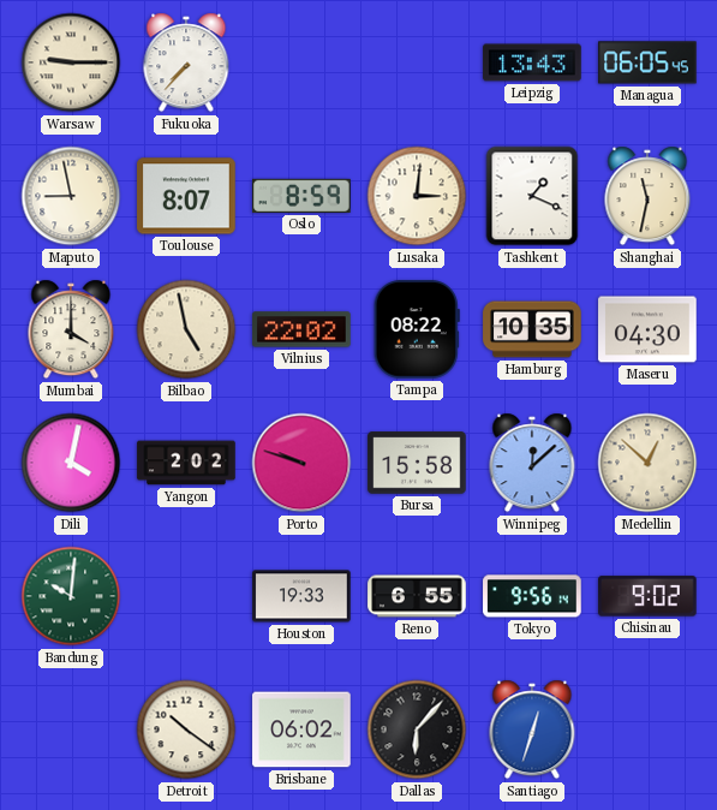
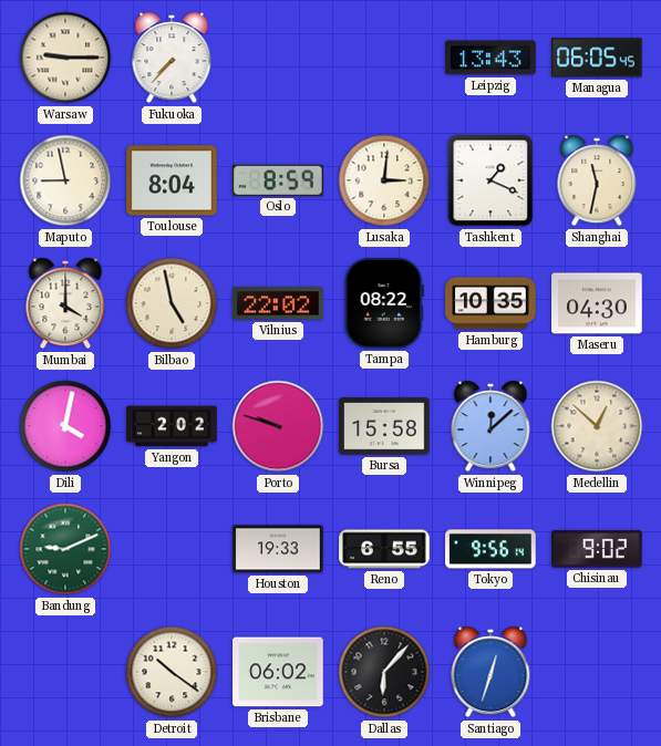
Toulouse: 8:07 -> 8:04 (172, 180)
Bandung: 10:01 -> 9:11 (65, 549)
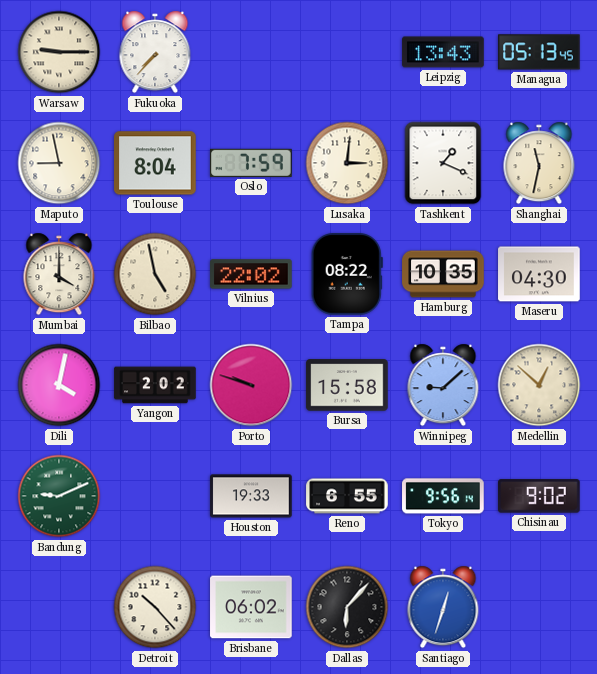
Managua: 06:05 -> 05:13 (539, 52)
Oslo: 8:59 -> 7:59 (251, 163)
Winnipeg: 12:08 -> 9:08 (443, 385)
Detroit: 10:21 -> 10:23 (155, 607)
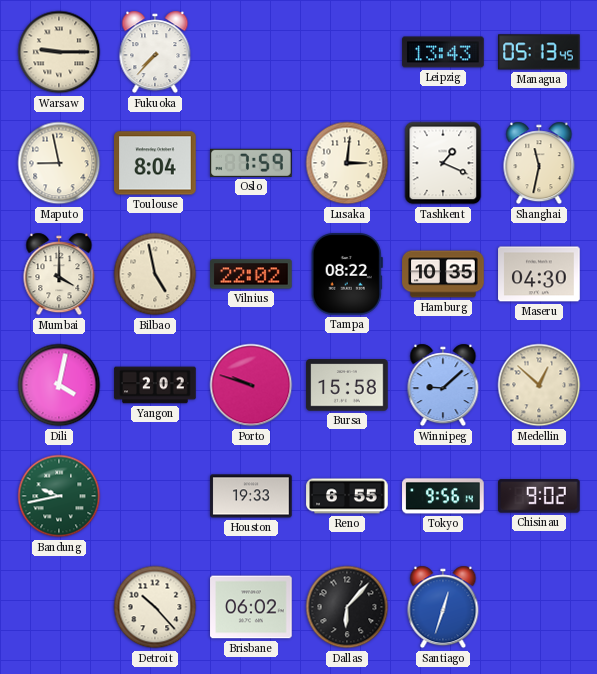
Bandung: 9:11 -> 9:43 (59, 496)
